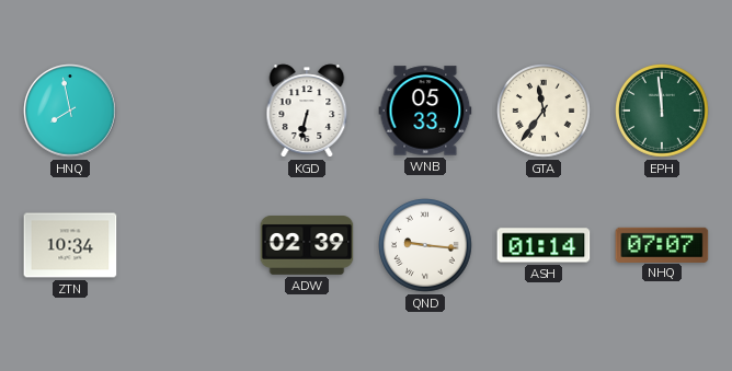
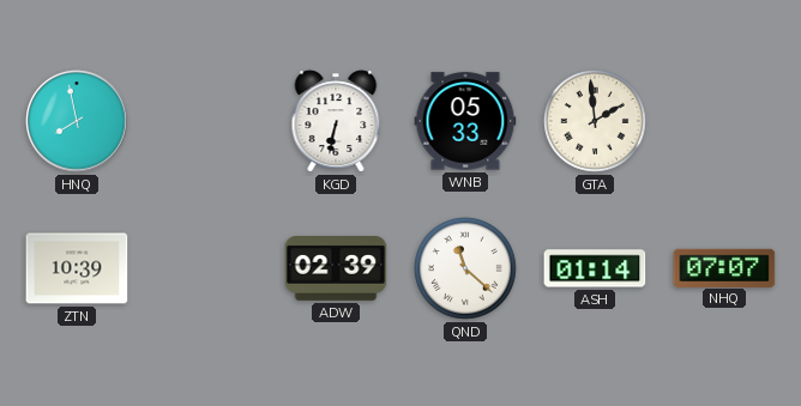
GTA: 11:36 -> 1:59 (596, 122)
EPH: 11:59 -> none (663, 112)
ZTN: 10:34 -> 10:39 (77, 268)
QND: 9:16 -> 11:22 (466, 269)
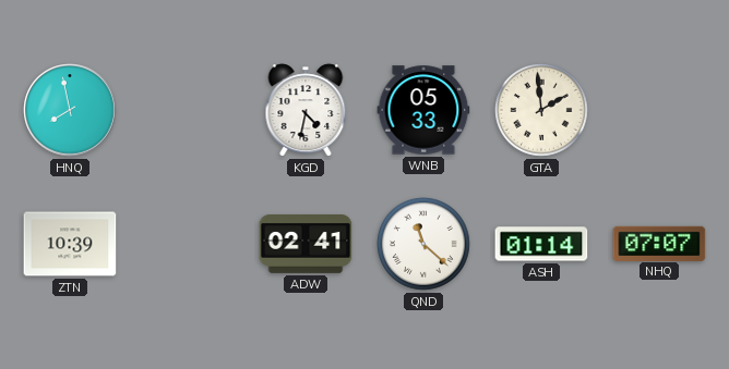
KGD: 6:32 -> 4:32 (306, 110)
ADW: 02:39 -> 02:41 (306, 245)
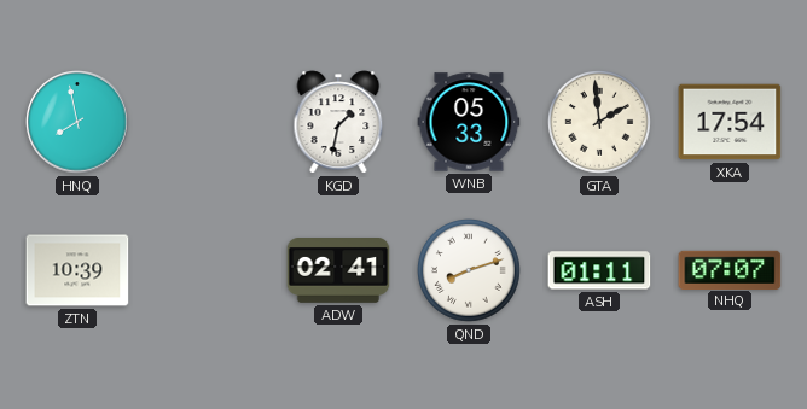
KGD: 4:32 -> 1:32 (338, 122)
XKA: none -> 17:54 (730, 122)
QND: 11:22 -> 8:12 (470, 271)
ASH: 01:14 -> 01:11 (599, 270)
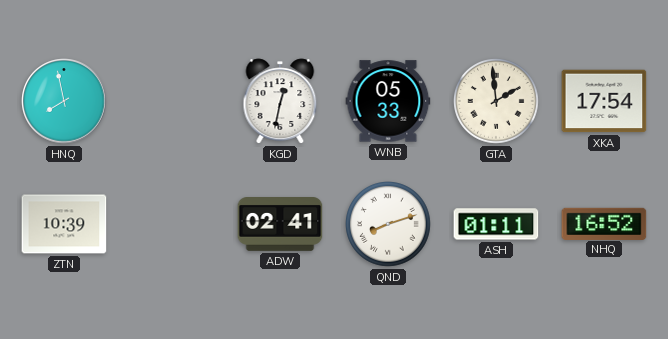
KGD: 1:32 -> 12:32 (280, 101)
NHQ: 07:07 -> 16:52 (604, 223)
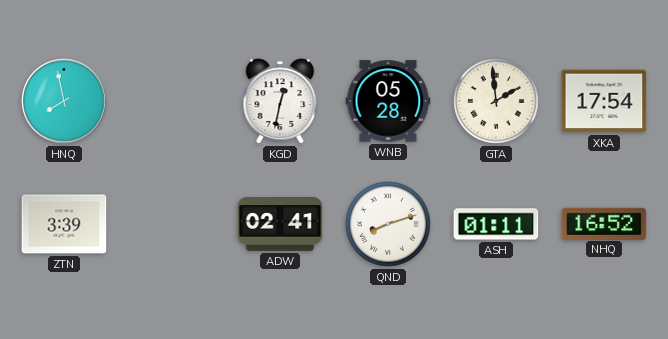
WNB: 05:33 -> 05:28 (388, 101)
ZTN: 10:39 -> 3:39 (64, 224)
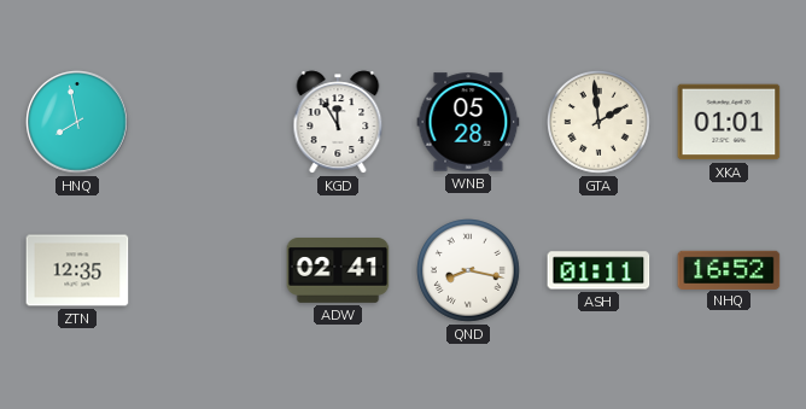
KGD: 12:32 -> 11:55 (338, 122)
XKA: 17:54 -> 01:01 (729, 122)
ZTN: 3:39 -> 12:35 (77, 270)
QND: 8:12 -> 8:17 (469, 271)
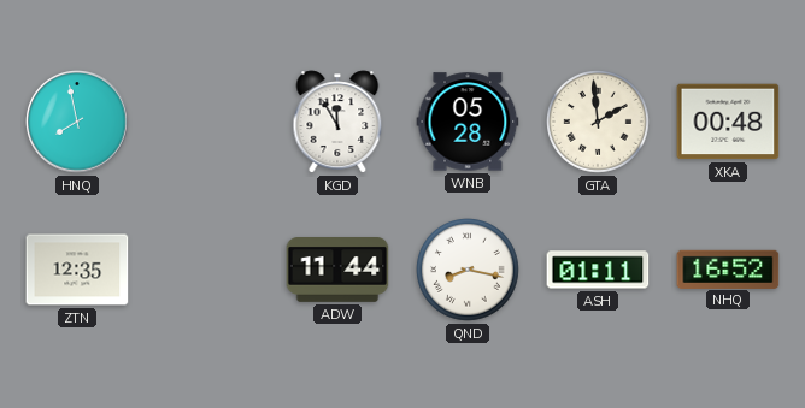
XKA: 01:01 -> 00:48 (728, 122)
ADW: 02:41 -> 11:44 (337, 271)
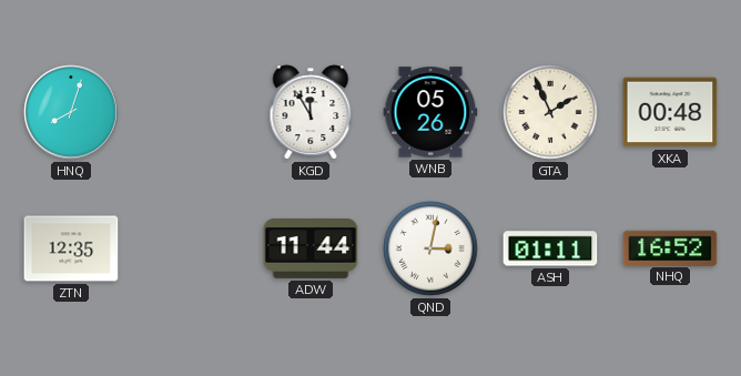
HNQ: 7:58 -> 8:03 (71, 112)
WNB: 05:28 -> 05:26 (430, 112)
GTA: 1:59 -> 1:56 (551, 113)
QND: 8:17 -> 3:02 (432, 250)
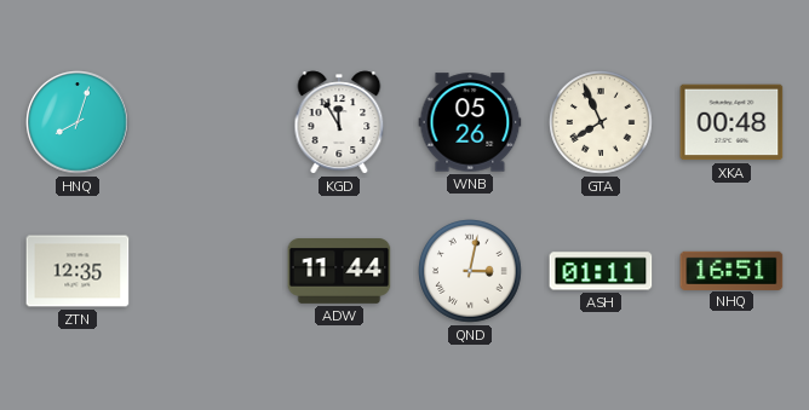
GTA: 1:56 -> 7:56 (602, 123)
NHQ: 16:52 -> 16:51 (731, 270)
